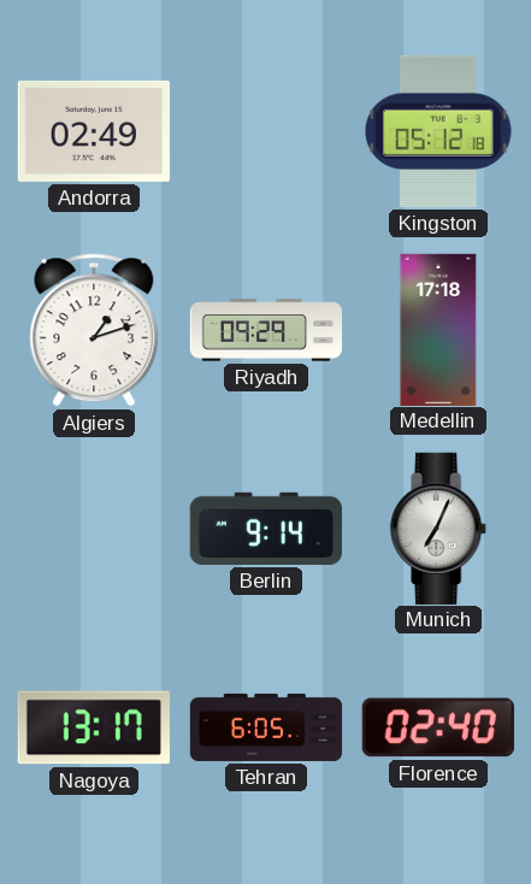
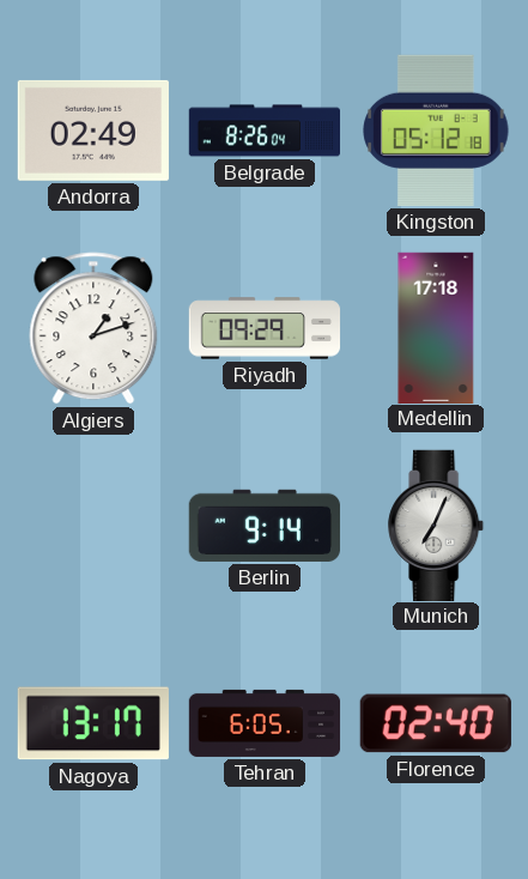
Belgrade: none -> 8:26 (265, 131)
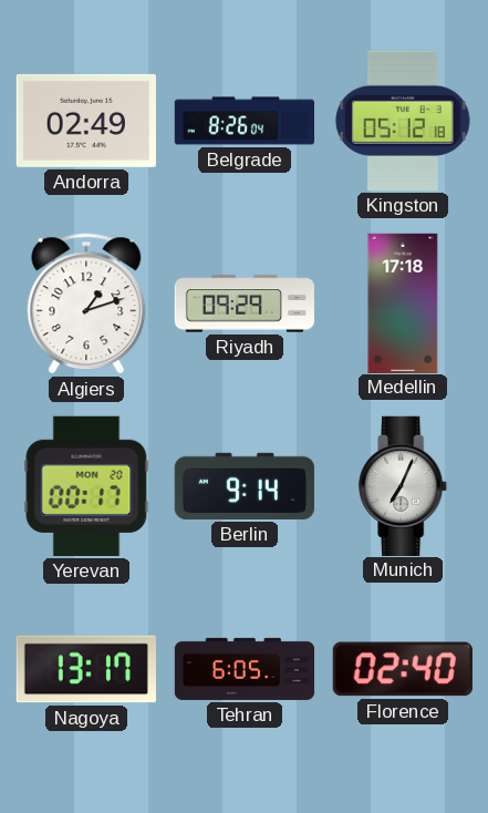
Yerevan: none -> 00:17 (86, 486)
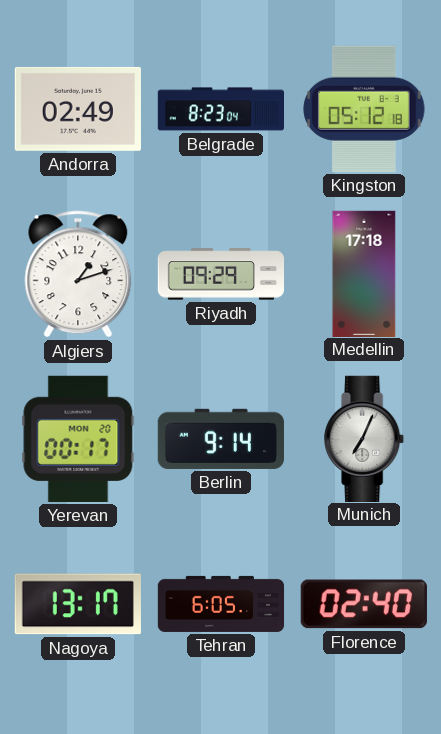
Belgrade: 8:26 -> 8:23 (221, 109)
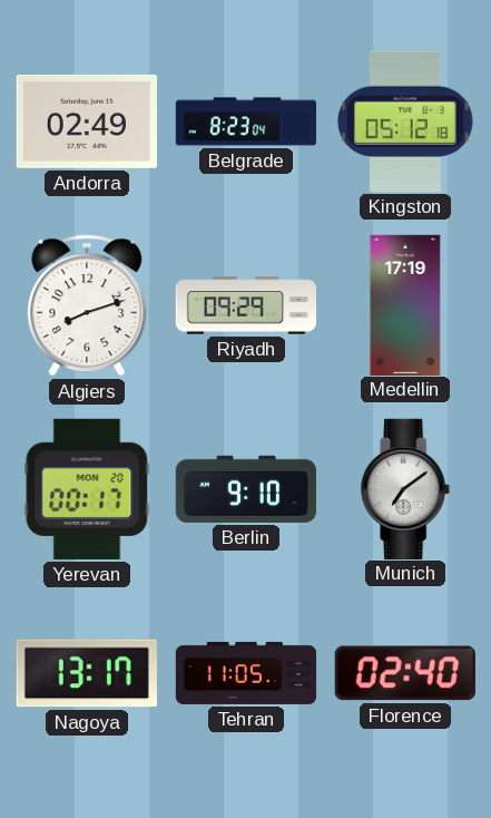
Algiers: 1:12 -> 8:12 (87, 305)
Medellin: 17:18 -> 17:19 (405, 304)
Berlin: 9:14 -> 9:10 (246, 489)
Munich: 7:04 -> 7:09 (406, 488)
Tehran: 6:05 -> 11:05 (246, 673)
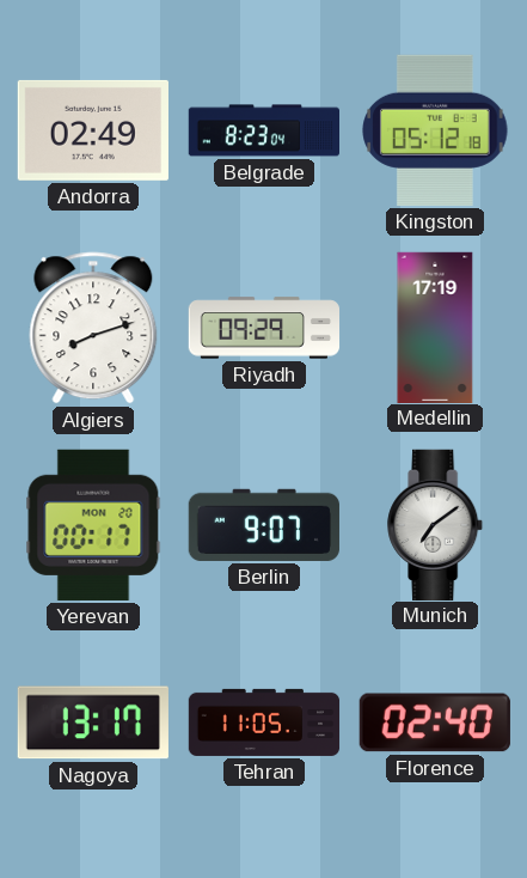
Berlin: 9:10 -> 9:07 (264, 525)
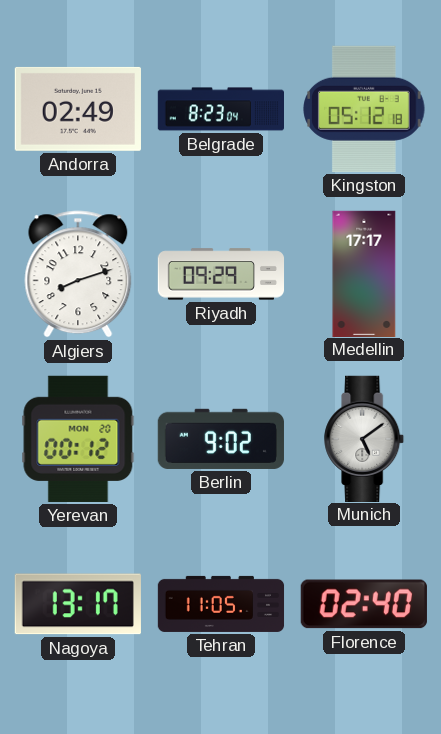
Medellin: 17:19 -> 17:17 (364, 273)
Yerevan: 00:17 -> 00:12 (78, 439)
Berlin: 9:07 -> 9:02 (221, 439)
Munich: 7:09 -> 5:09 (365, 438)
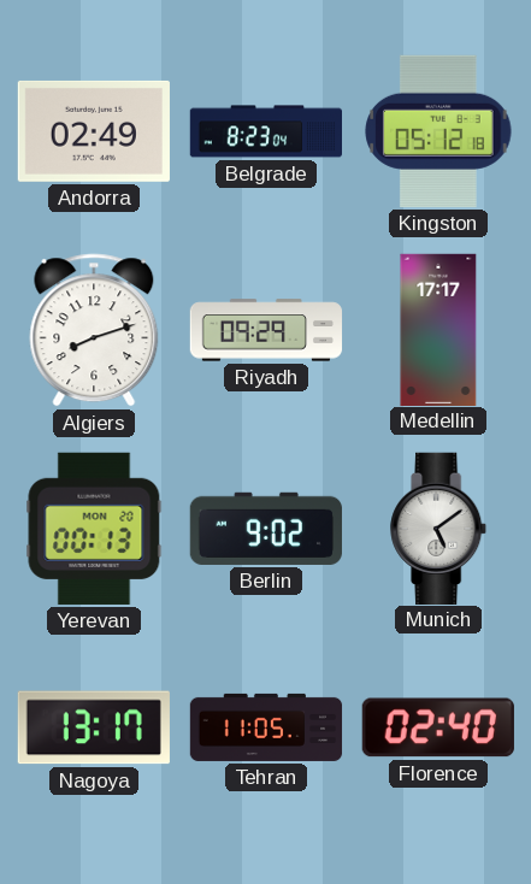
Yerevan: 00:12 -> 00:13 (94, 529)
